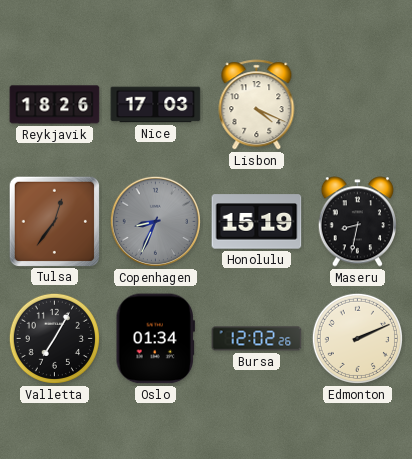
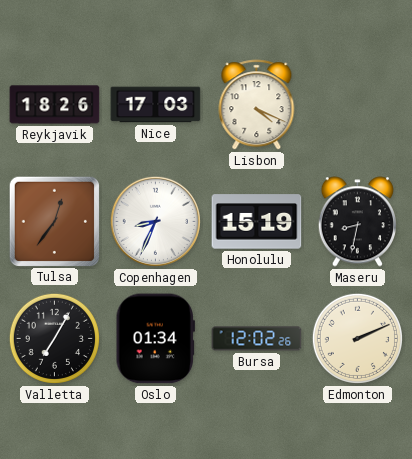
Copenhagen dial: grey -> white (155, 221)
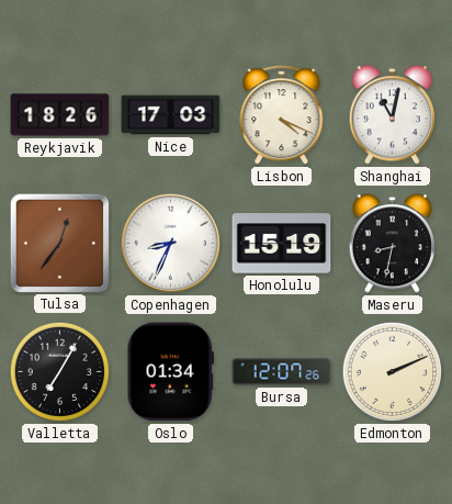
Shanghai: none -> 11:02 (392, 115)
Bursa: 12:02 -> 12:07 (282, 372)
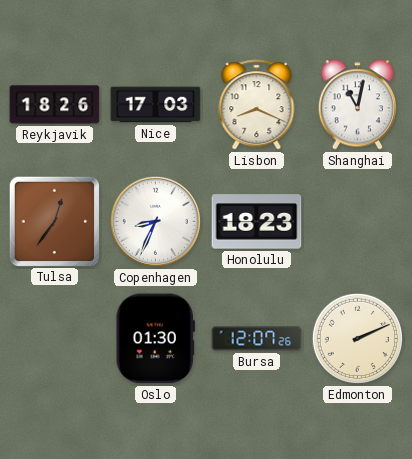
Lisbon: 4:19 -> 8:19 (257, 105)
Honolulu: 15:19 -> 18:23 (257, 222)
Maseru: 8:32 -> none (392, 244)
Valletta: 7:05 -> none (59, 371)
Oslo: 01:34 -> 01:30 (155, 339)
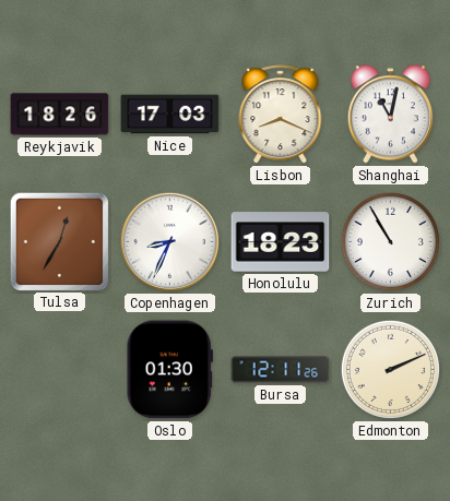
Tulsa: 12:36 -> 12:35 (59, 241)
Zurich: none -> 10:55 (390, 241)
Bursa: 12:07 -> 12:11 (281, 370)
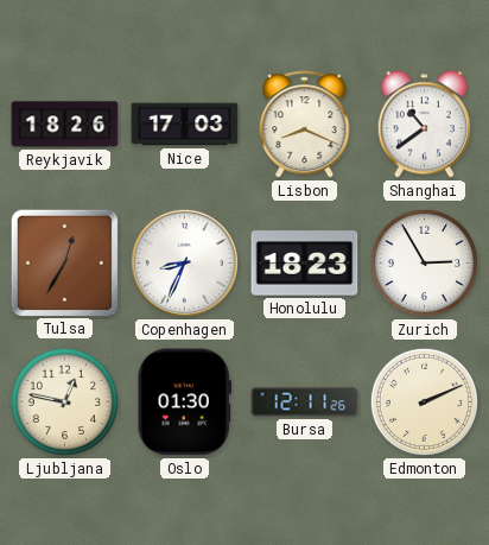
Shanghai: 11:02 -> 10:39 (424, 125)
Zurich: 10:55 -> 2:55 (424, 262)
Ljubljana: none -> 12:47 (64, 401)
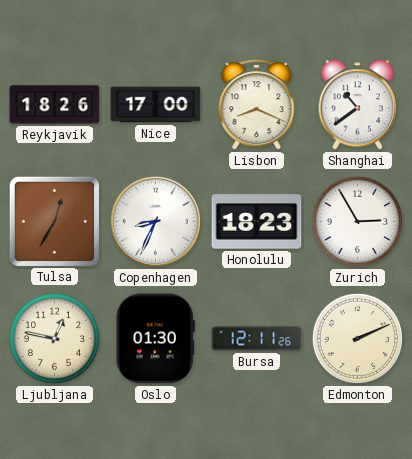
Nice: 17:03 -> 17:00 (156, 105)
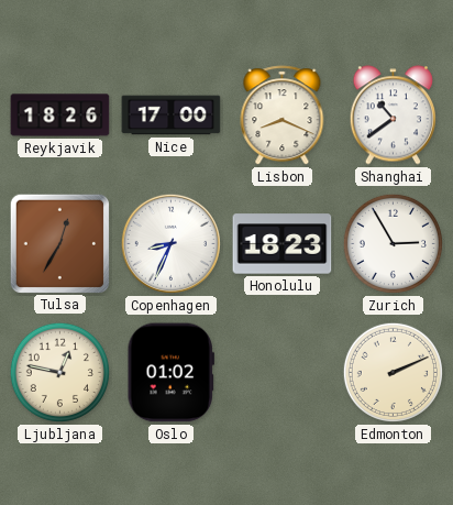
Oslo: 01:30 -> 01:02 (170, 373)
Bursa: 12:11 -> none (257, 339)
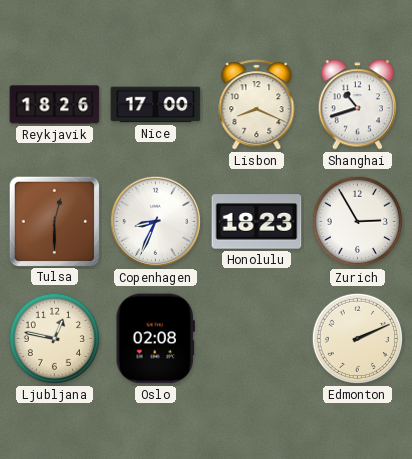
Shanghai: 10:39 -> 10:42 (357, 105)
Tulsa: 12:35 -> 12:30 (54, 221)
Oslo: 01:02 -> 02:08 (155, 339)
